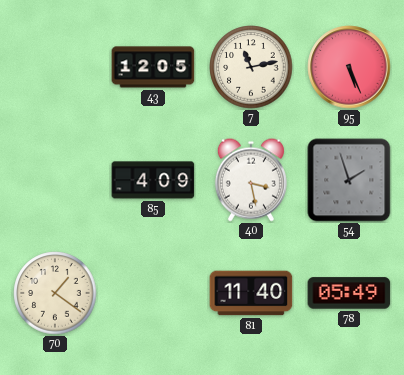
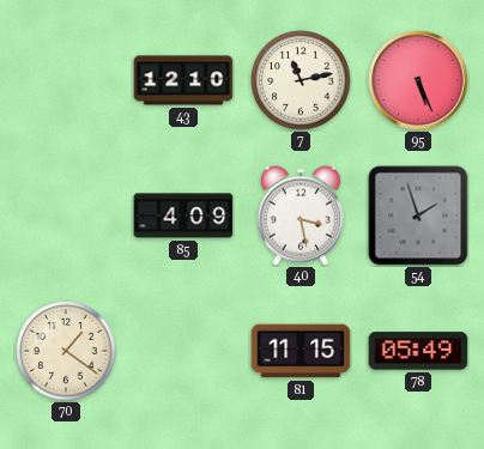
43: 12:05 -> 12:10 (183, 80)
81: 11:40 -> 11:15 (301, 351)
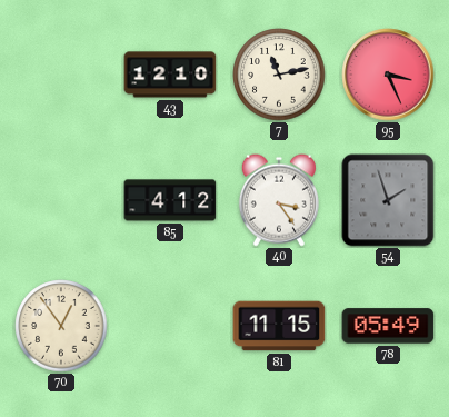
95: 5:26 -> 3:26 (388, 75)
85: 4:09 -> 4:12 (170, 200)
40: 3:28 -> 3:24 (279, 200)
70: 1:21 -> 12:54 (61, 326)
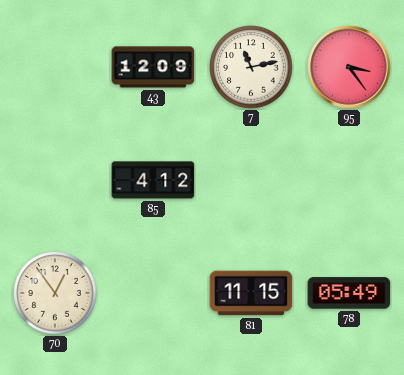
43: 12:10 -> 12:09 (153, 67)
95: 3:26 -> 3:24 (349, 67)
40: 3:24 -> none (279, 200)
54: 1:57 -> none (388, 200)
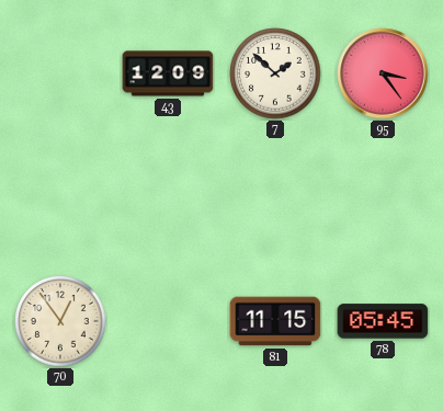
7: 11:13 -> 1:52 (275, 73)
85: 4:12 -> none (153, 180)
78: 05:49 -> 05:45 (383, 321)
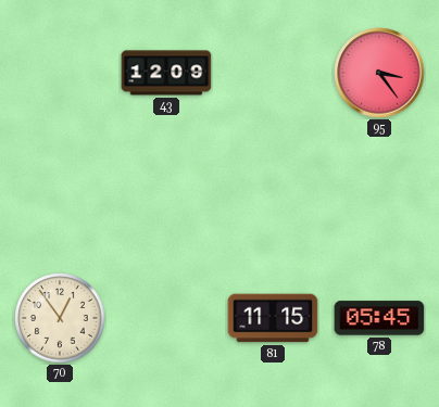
7: 1:52 -> none (275, 73)
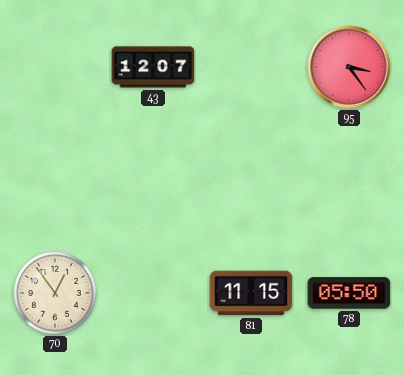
43: 12:09 -> 12:07 (153, 67)
78: 05:45 -> 05:50 (349, 293)
